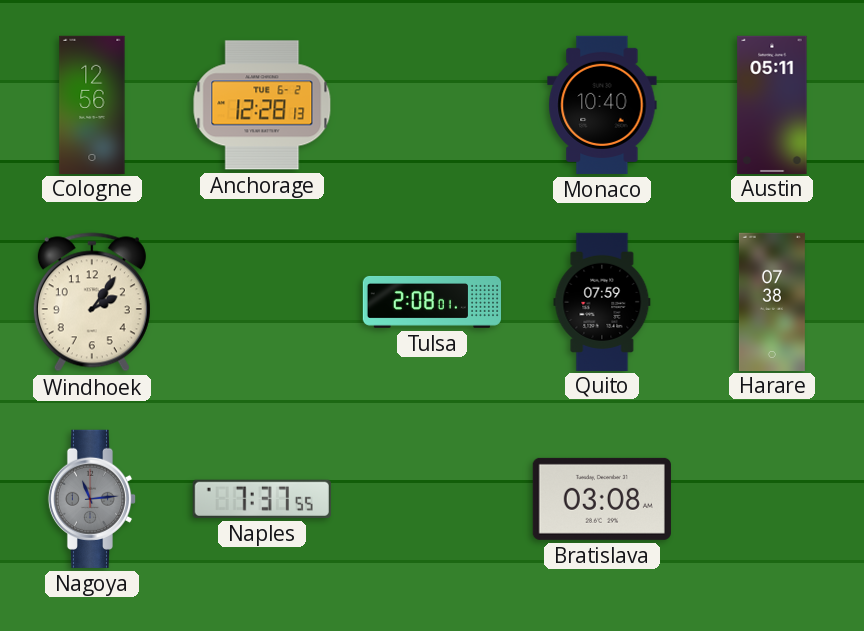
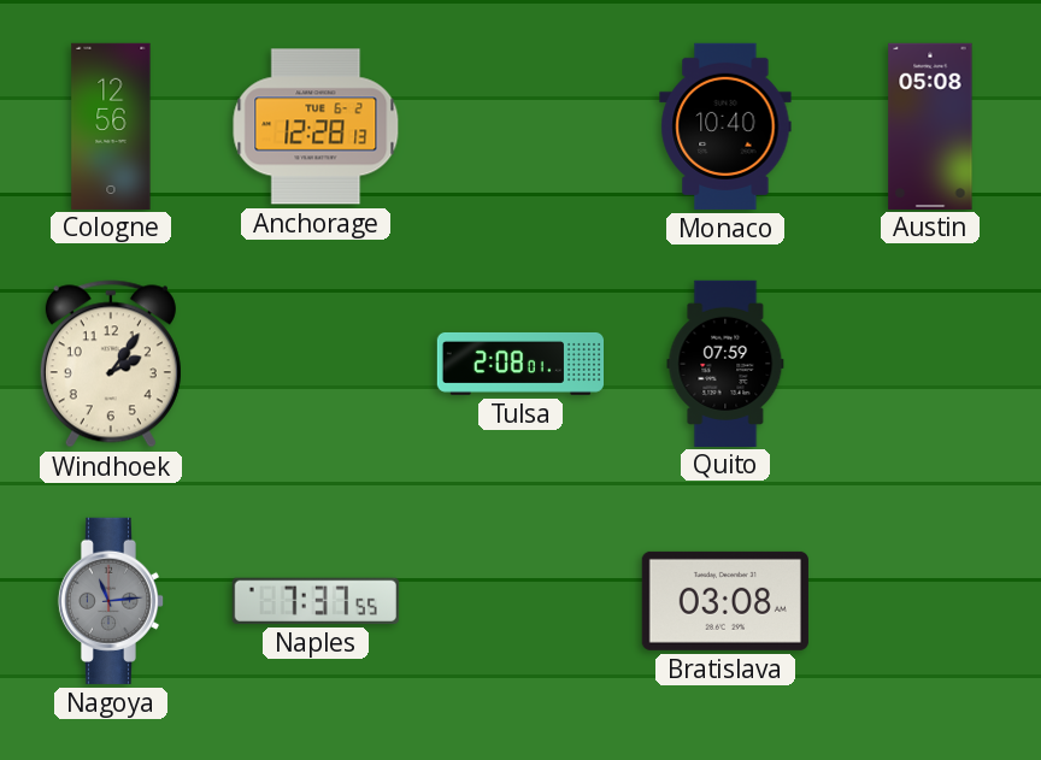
Austin: 05:11 -> 05:08 (930, 125)
Harare: 07:38 -> none (772, 301)
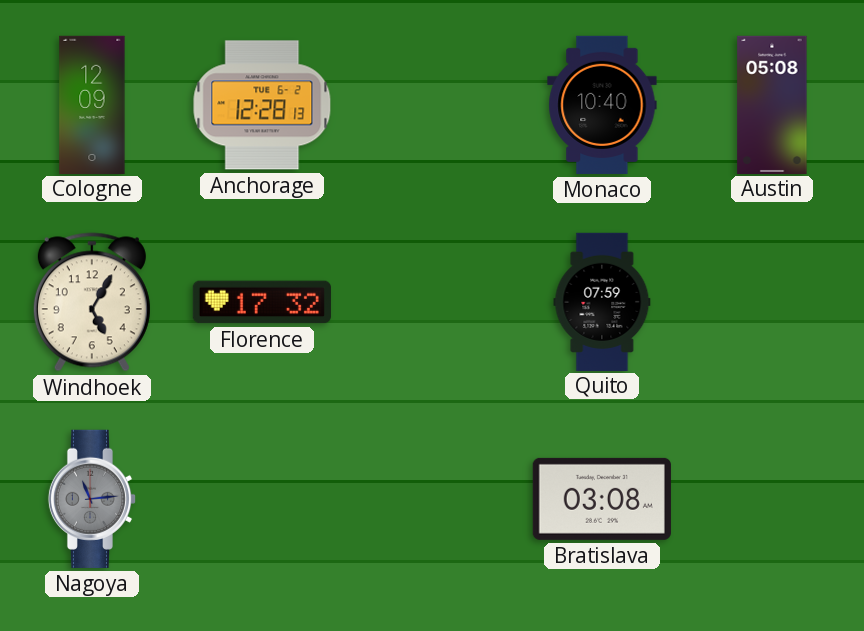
Cologne: 12:56 -> 12:09 (92, 104)
Windhoek: 2:06 -> 5:05 (92, 302)
Florence: none -> 17:32 (262, 302)
Tulsa: 2:08 -> none (519, 364)
Naples: 7:37 -> none (316, 601)
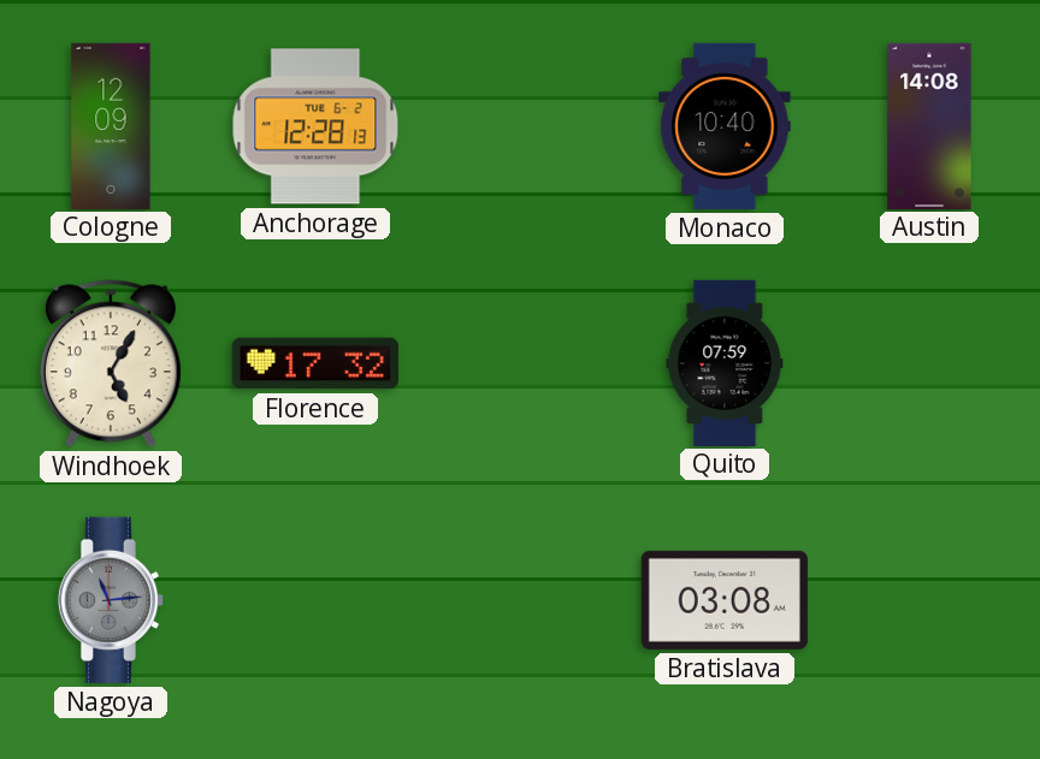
Austin: 05:08 -> 14:08 (929, 125)
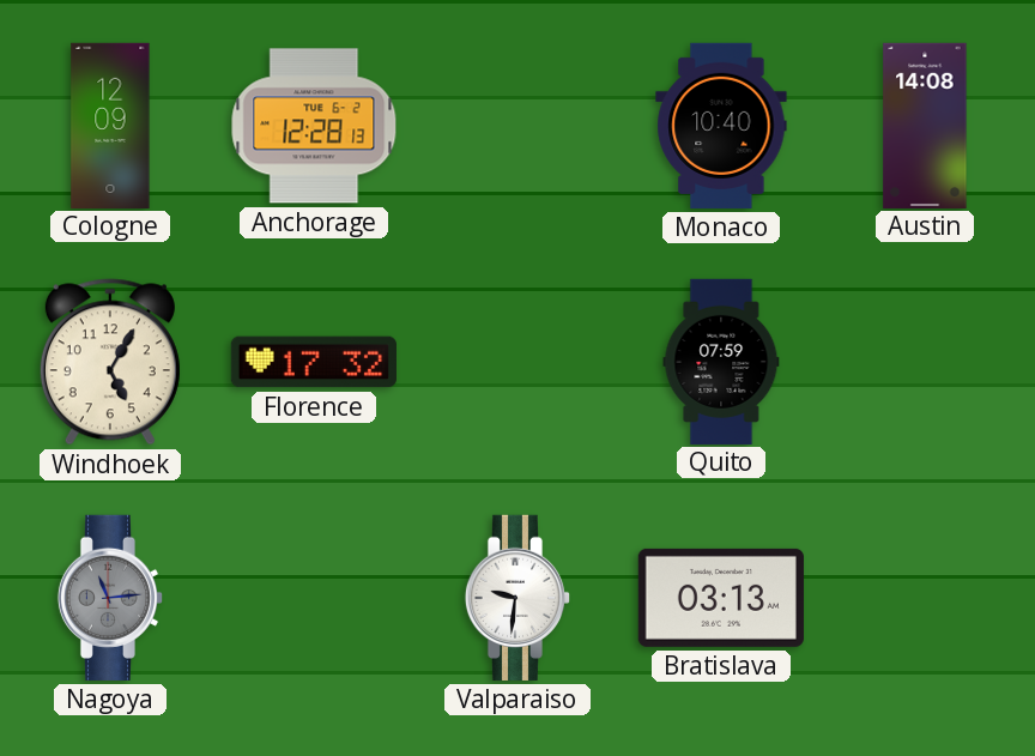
Valparaiso: none -> 9:31 (517, 598)
Bratislava: 03:08 -> 03:13 (721, 598)
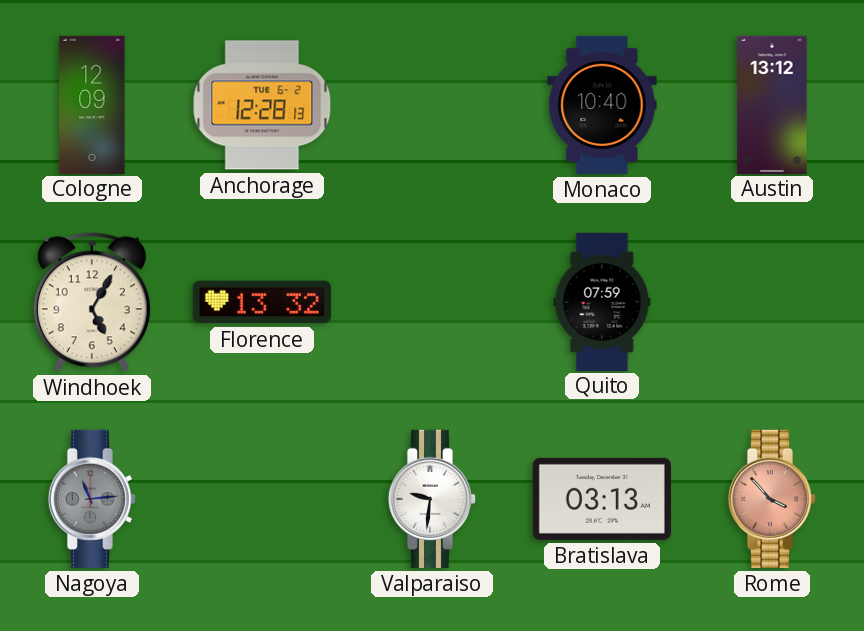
Austin: 14:08 -> 13:12 (772, 104)
Florence: 17:32 -> 13:32 (262, 302)
Rome: none -> 3:53 (772, 499)
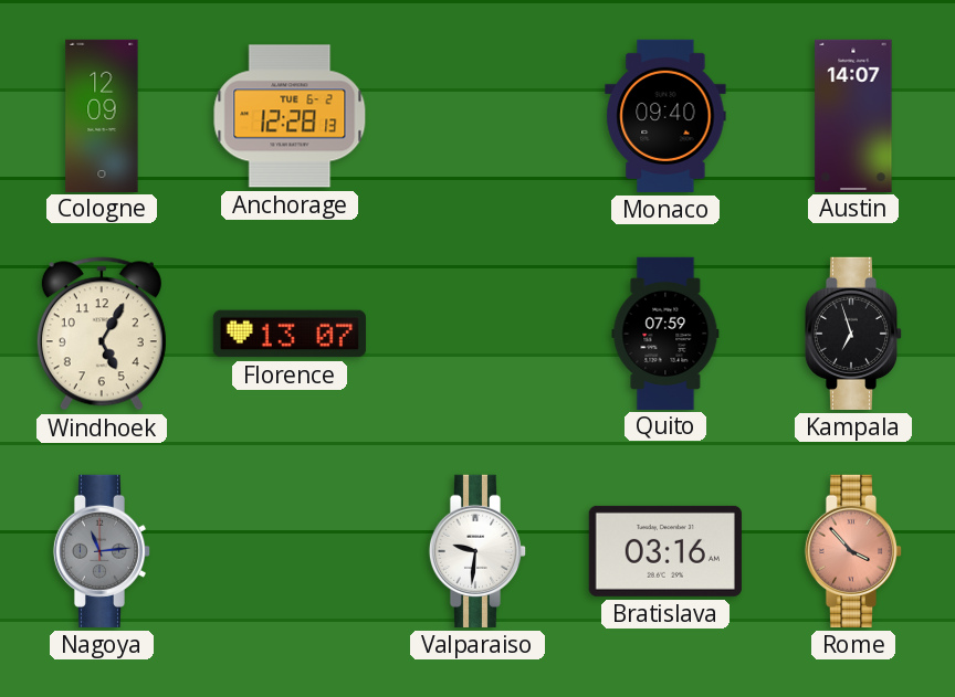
Monaco: 10:40 -> 09:40 (665, 116)
Austin: 13:12 -> 14:07 (853, 115)
Florence: 13:32 -> 13:07 (290, 334)
Kampala: none -> 6:57 (853, 334)
Bratislava: 03:13 -> 03:16 (665, 551)
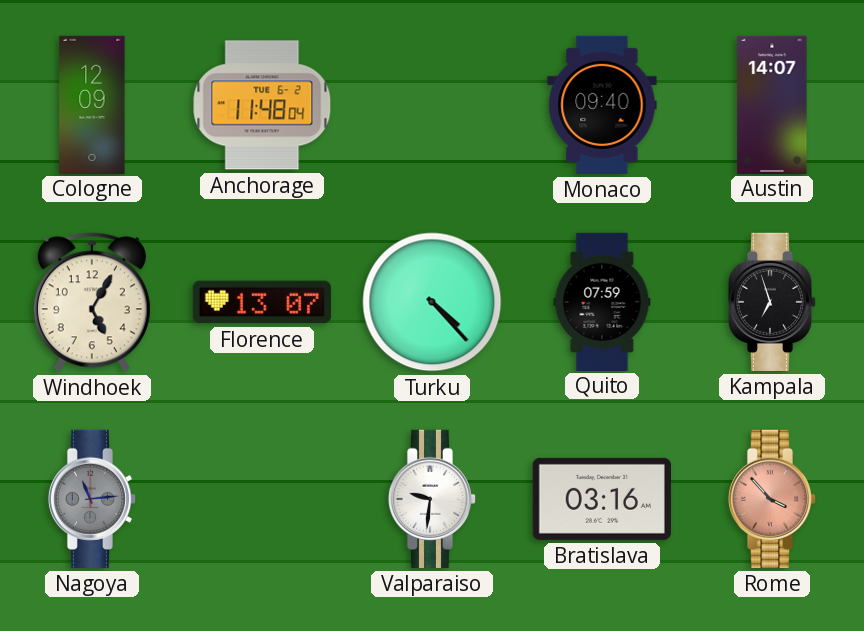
Anchorage: 12:28 -> 11:48 (262, 105)
Turku: none -> 4:23 (432, 302)
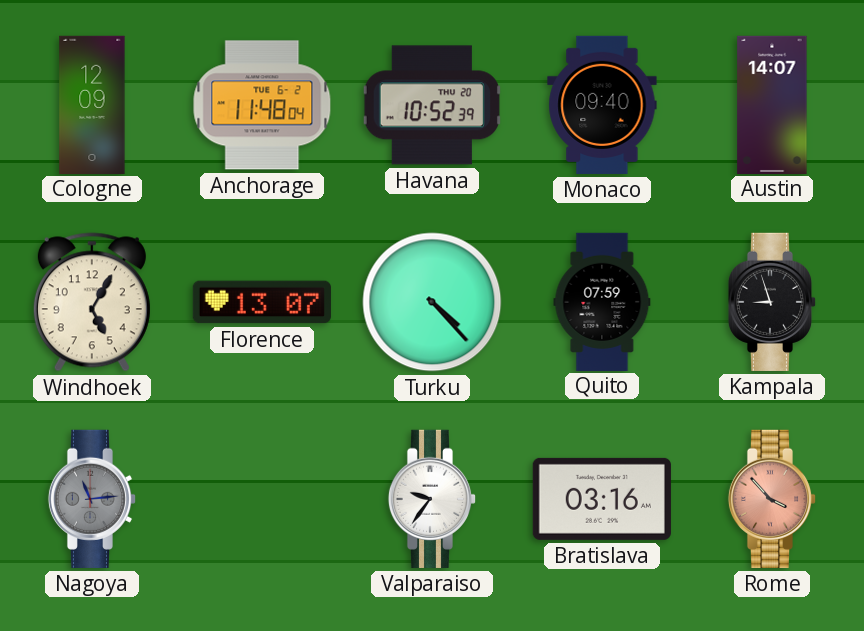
Havana: none -> 10:52 (432, 105)
Kampala: 6:57 -> 8:57 (772, 302)
Valparaiso: 9:31 -> 9:36 (432, 499)
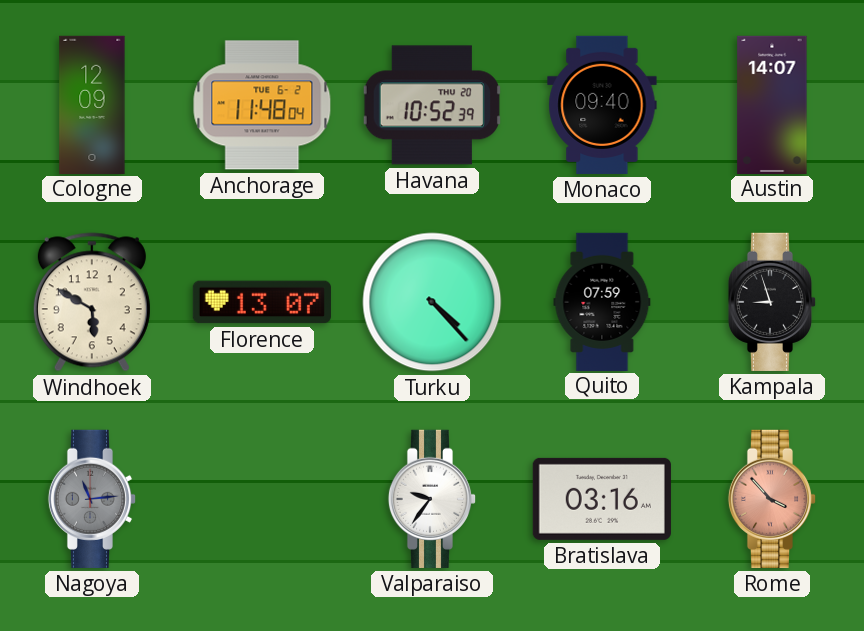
Windhoek: 5:05 -> 5:50 (92, 302)
